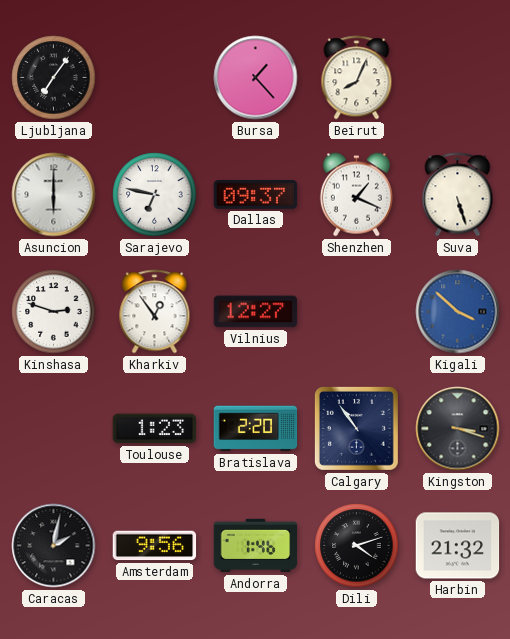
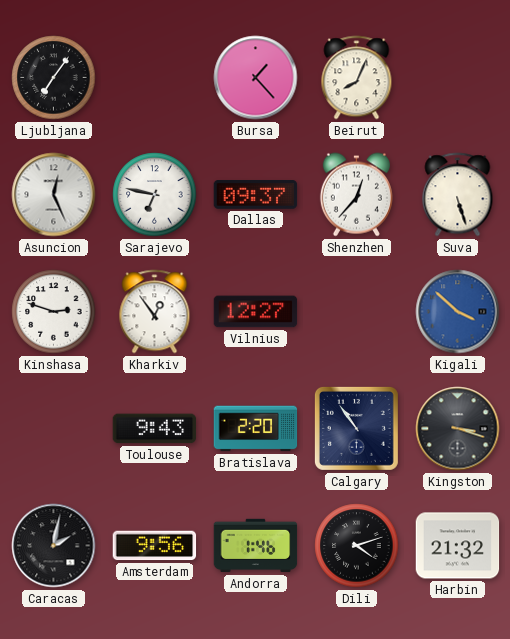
Asuncion: 6:00 -> 12:26 (54, 195)
Shenzhen: 1:19 -> 12:37 (356, 195)
Toulouse: 1:23 -> 9:43 (155, 429)
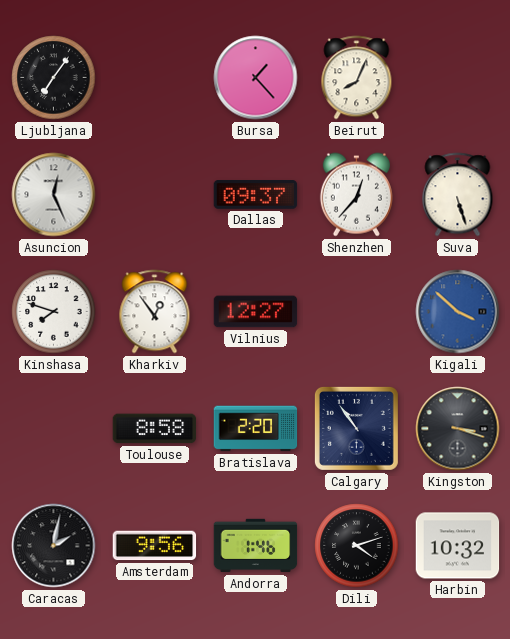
Sarajevo: 6:47 -> none (155, 195)
Kinshasa: 2:48 -> 7:48 (54, 312)
Toulouse: 9:43 -> 8:58 (155, 429)
Harbin: 21:32 -> 10:32 (458, 546)
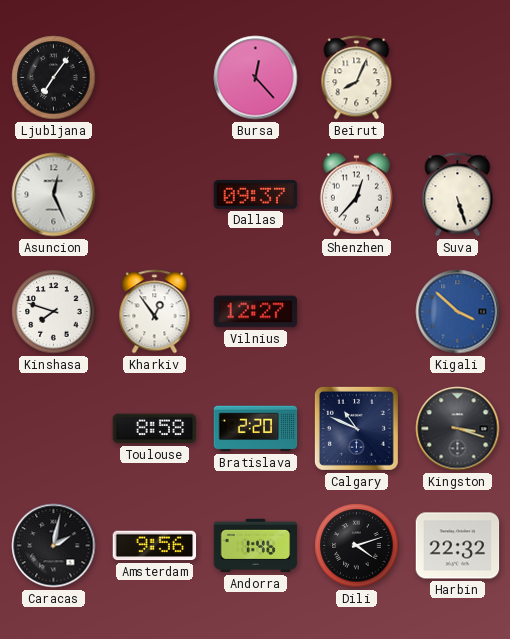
Bursa: 1:23 -> 12:23 (256, 78)
Calgary: 10:54 -> 10:49 (356, 428)
Harbin: 10:32 -> 22:32 (458, 546)
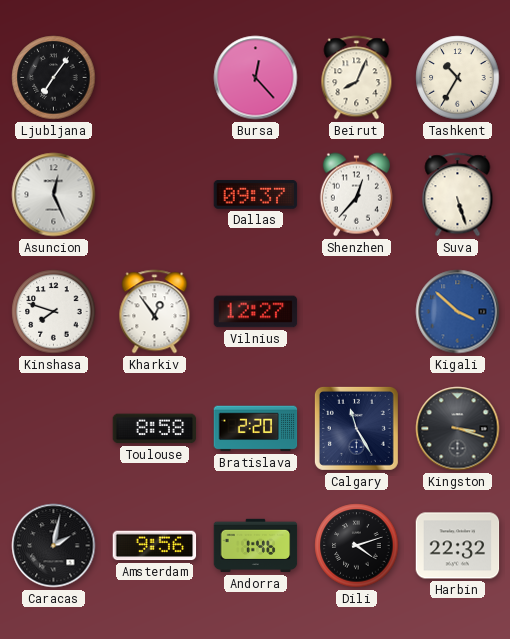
Tashkent: none -> 10:35 (458, 78)
Calgary: 10:49 -> 11:25 (356, 428)
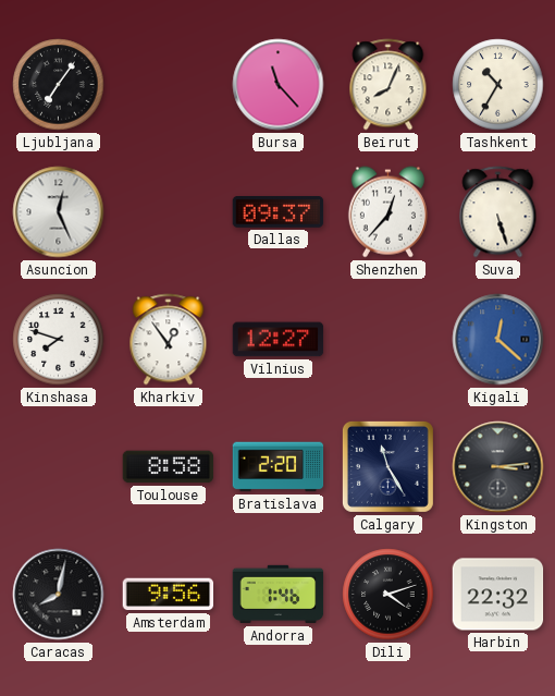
Bursa: 12:23 -> 11:23 (279, 85)
Kigali: 3:52 -> 12:22 (498, 340)
Kingston: 3:18 -> 3:14 (498, 467)
Caracas: 2:02 -> 8:02 (59, 595)
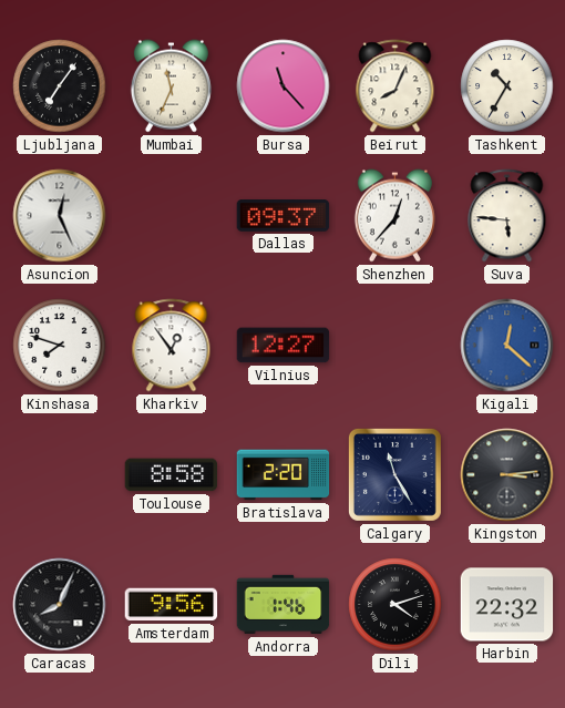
Mumbai: none -> 11:34 (171, 86)
Suva: 5:27 -> 5:46 (507, 216)
Caracas: 8:02 -> 8:04 (60, 605)
